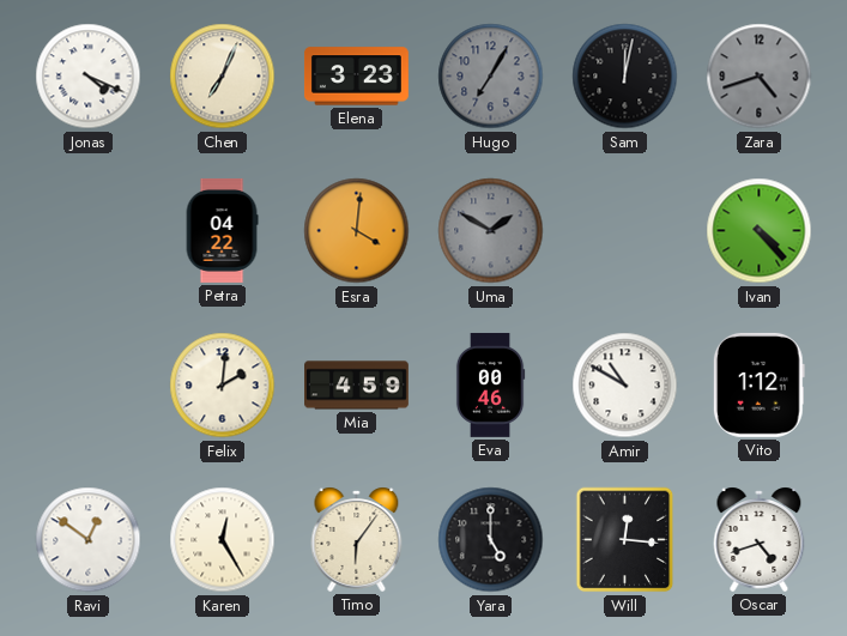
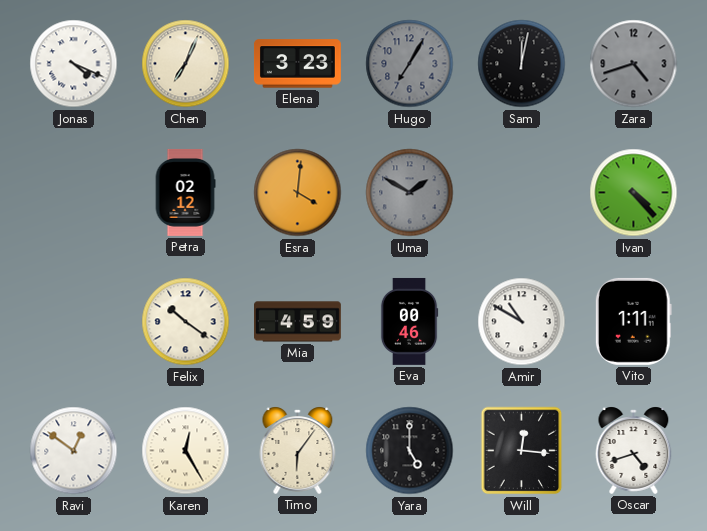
Petra: 04:22 -> 02:12 (185, 193)
Felix: 2:01 -> 10:21 (186, 322)
Vito: 1:12 -> 1:11 (633, 321)
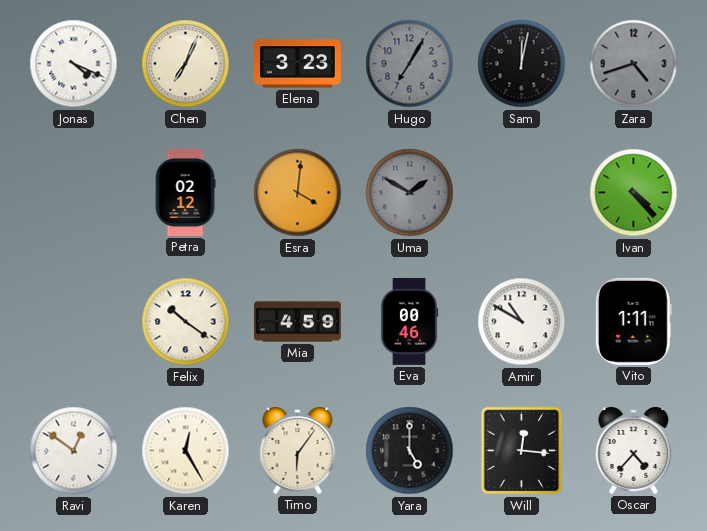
Oscar: 4:42 -> 4:37 (634, 450)
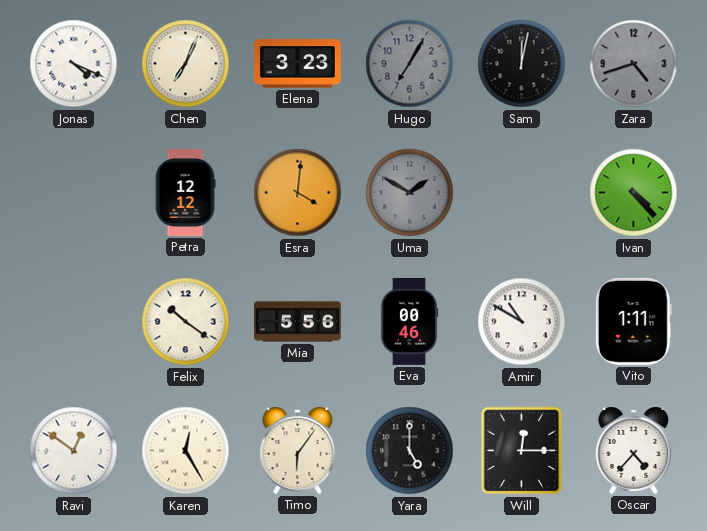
Petra: 02:12 -> 12:12 (185, 193)
Mia: 4:59 -> 5:56 (298, 322)
Will: 12:16 -> 12:15 (522, 451)
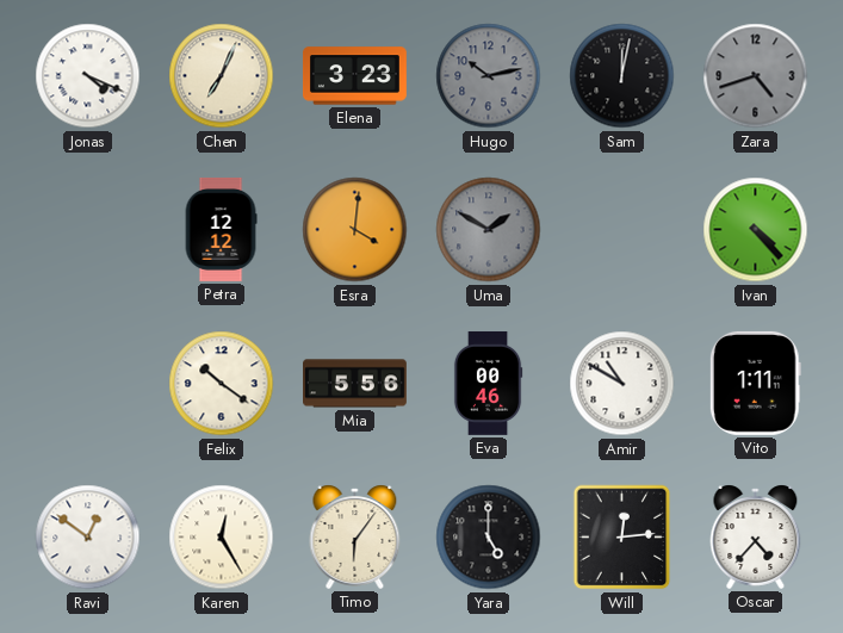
Hugo: 7:05 -> 10:13 (489, 76)
Will: 12:15 -> 12:14 (622, 538)
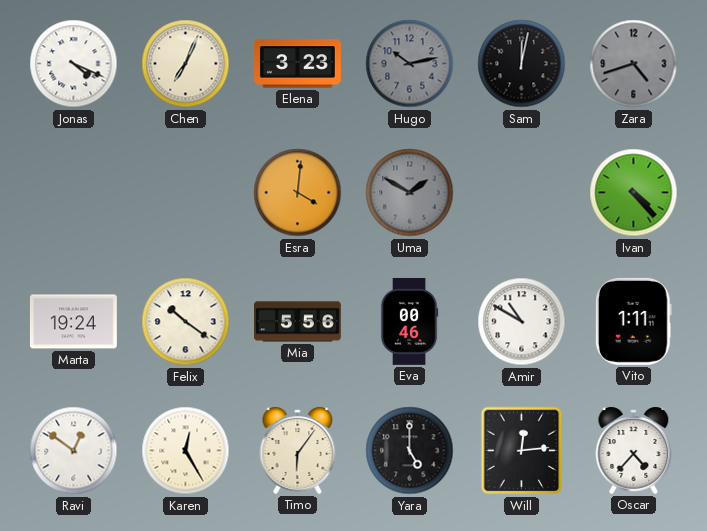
Petra: 12:12 -> none (221, 230)
Marta: none -> 19:24 (73, 322)
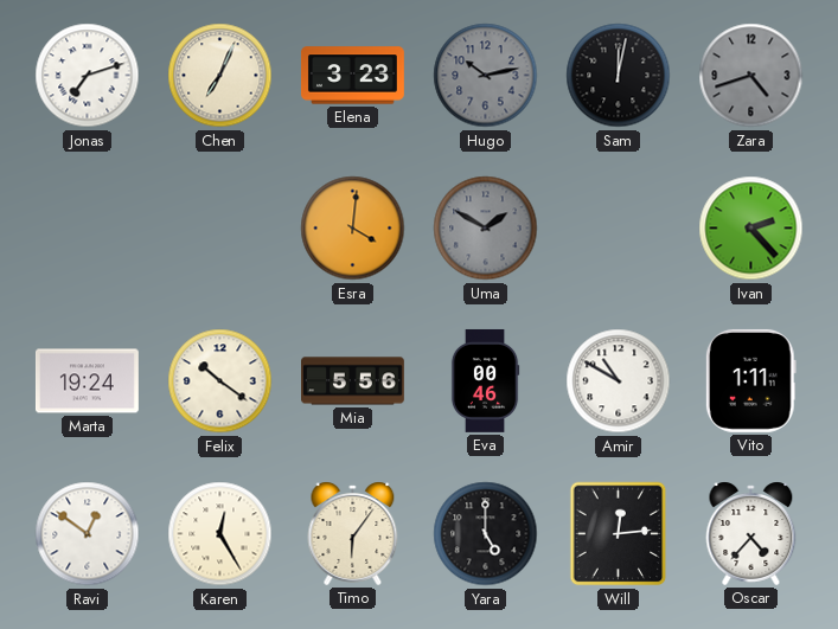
Jonas: 4:19 -> 7:12 (88, 76)
Ivan: 4:23 -> 2:23 (751, 229)
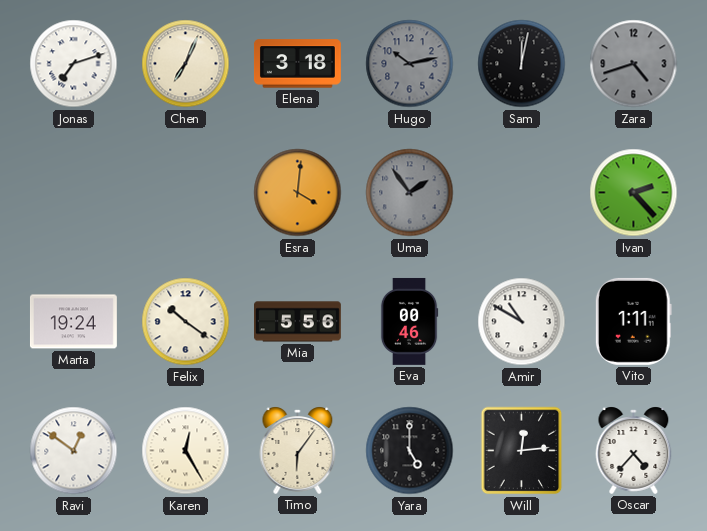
Elena: 3:23 -> 3:18 (297, 64)
Uma: 1:50 -> 1:54 (410, 193)
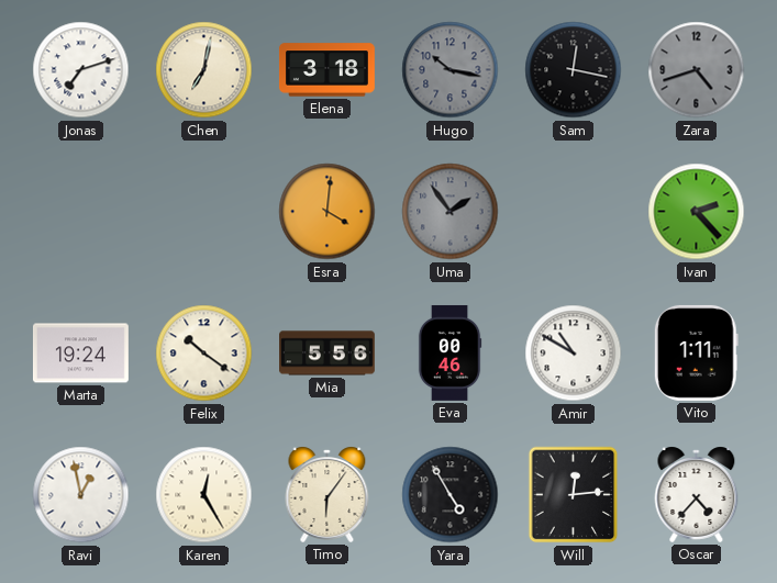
Chen: 7:04 -> 7:02 (204, 70)
Hugo: 10:13 -> 10:17 (451, 70)
Sam: 12:02 -> 12:17 (574, 70)
Ravi: 12:51 -> 12:58 (81, 495)
Yara: 5:00 -> 4:55 (451, 495)
